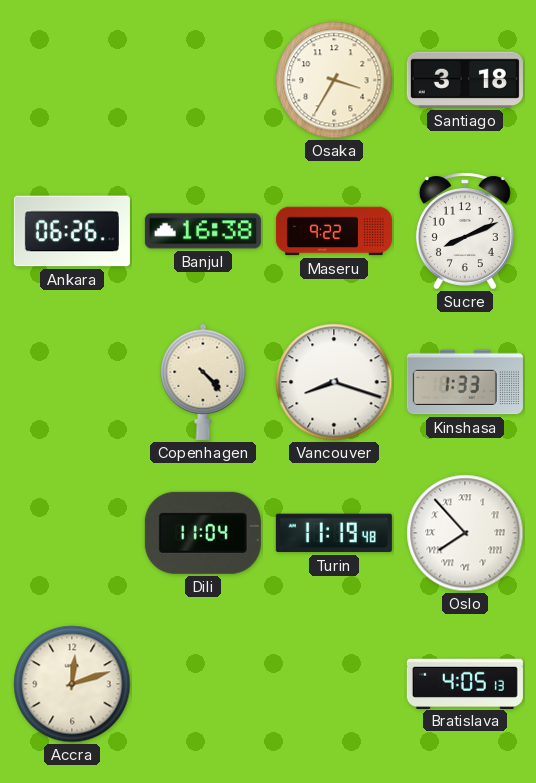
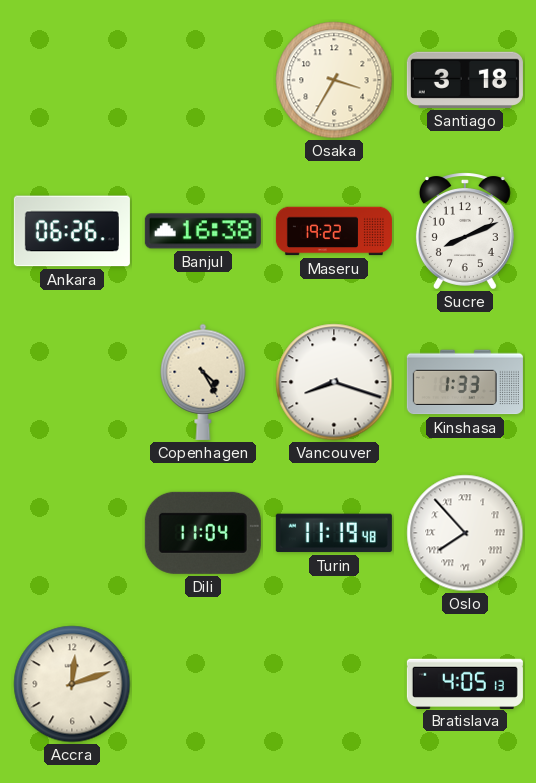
Maseru: 9:22 -> 19:22 (334, 231)
Copenhagen: 4:23 -> 4:25 (203, 382)
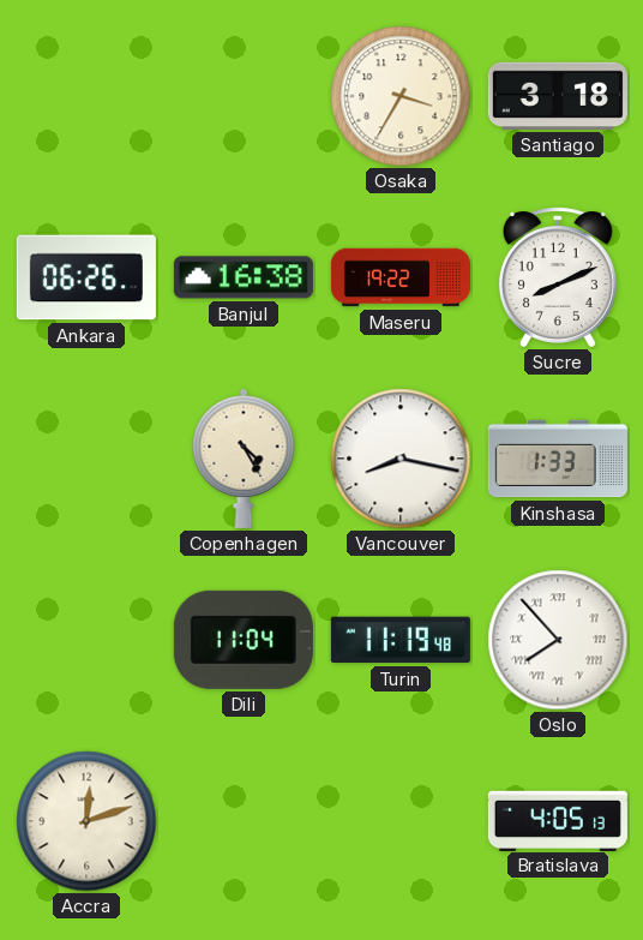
Vancouver: 8:18 -> 8:17 (401, 459)
